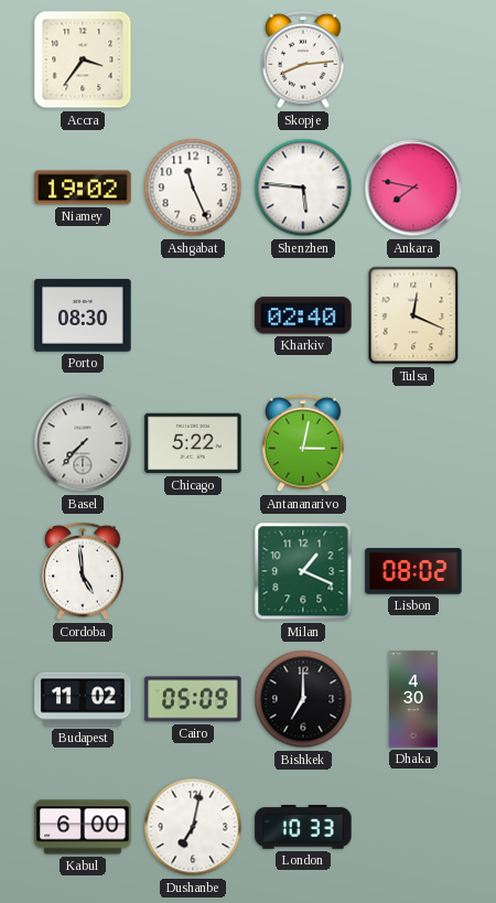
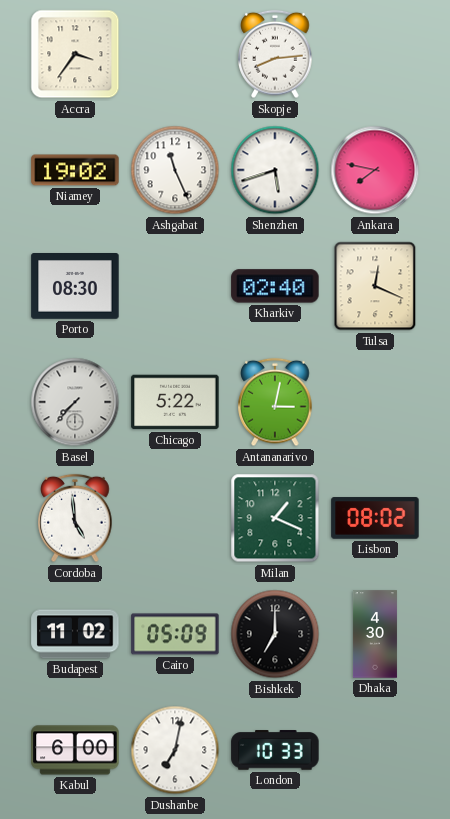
Shenzhen: 5:46 -> 5:42 (275, 170)
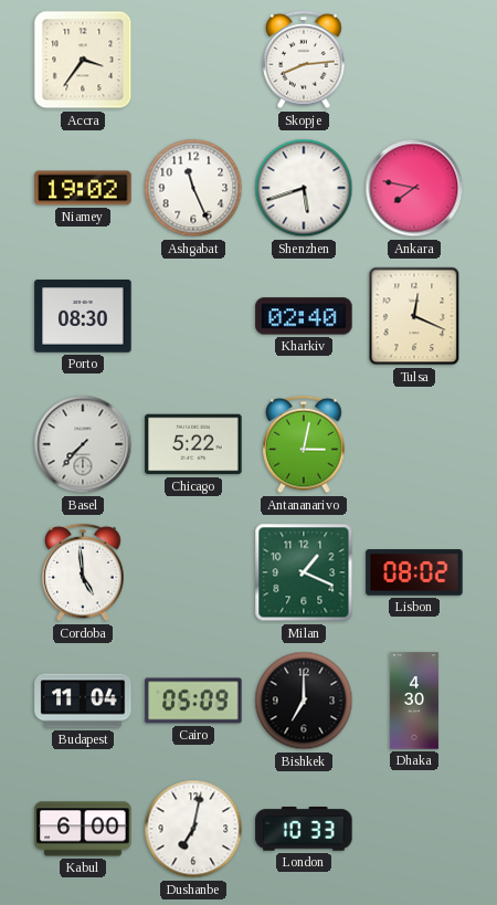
Budapest: 11:02 -> 11:04 (83, 701)
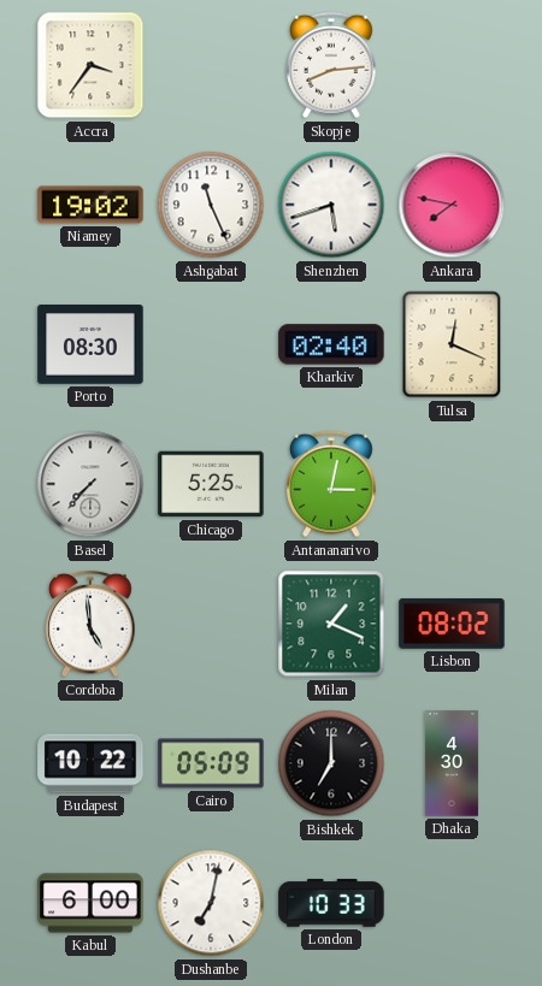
Chicago: 5:22 -> 5:25 (211, 484)
Budapest: 11:04 -> 10:22 (90, 763)
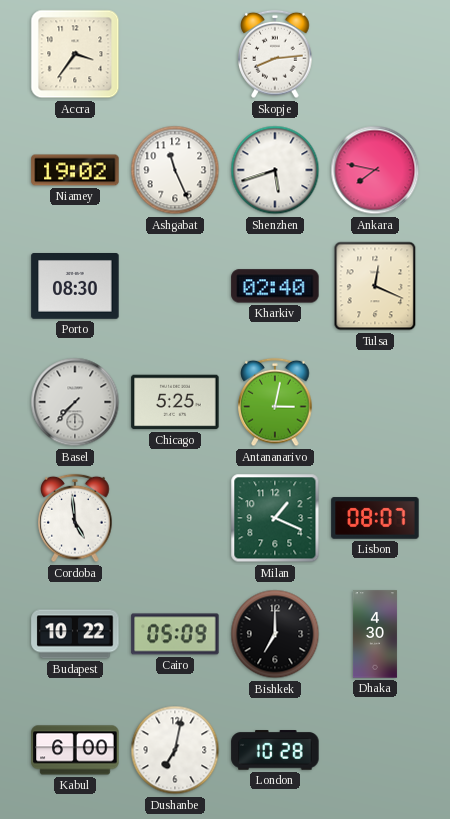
Lisbon: 08:02 -> 08:07 (375, 518)
London: 10:33 -> 10:28 (275, 750)
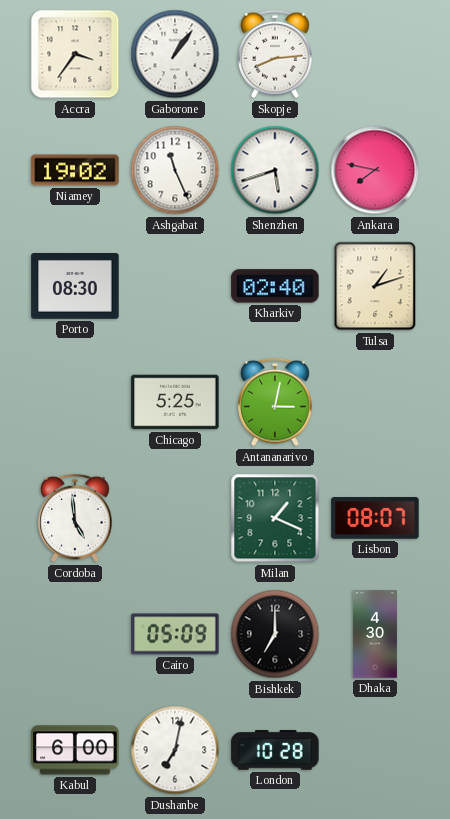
Gaborone: none -> 1:06 (175, 54)
Tulsa: 12:19 -> 1:12 (375, 286)
Basel: 7:37 -> none (75, 402)
Budapest: 10:22 -> none (75, 634)
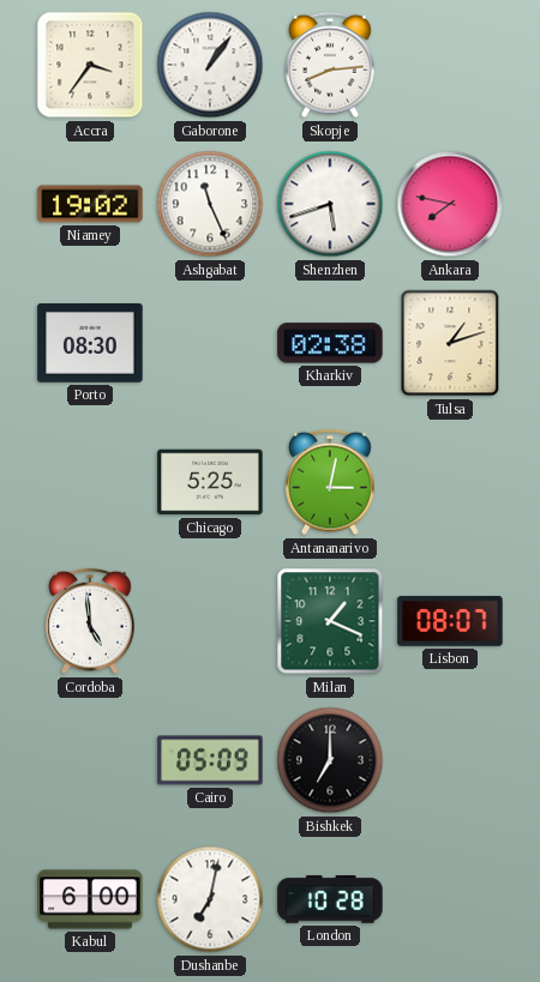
Kharkiv: 02:40 -> 02:38 (330, 343)
Dhaka: 4:30 -> none (375, 634)
